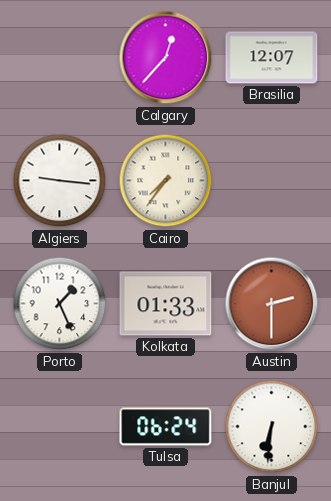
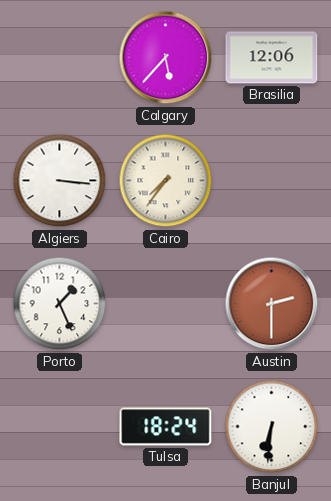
Calgary: 12:37 -> 5:37 (166, 58)
Brasilia: 12:07 -> 12:06 (272, 58)
Algiers: 9:16 -> 3:16 (60, 181)
Kolkata: 01:33 -> none (166, 304)
Tulsa: 06:24 -> 18:24 (166, 427)
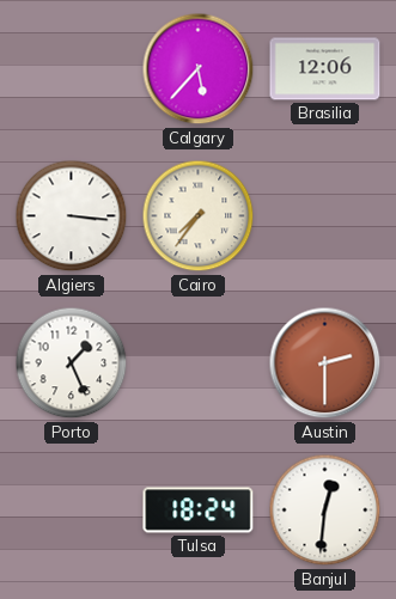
Banjul: 6:31 -> 12:31 (325, 511)
